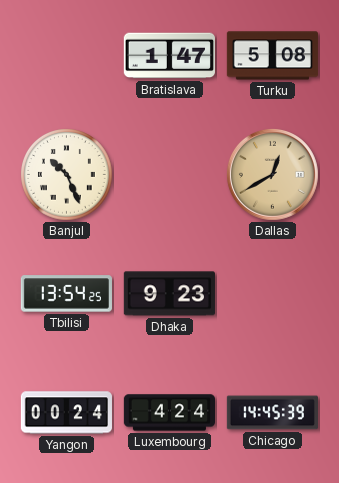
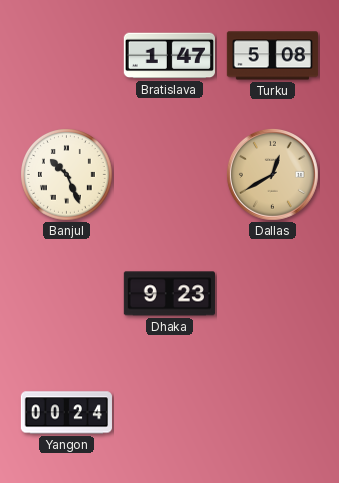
Tbilisi: 13:54 -> none (66, 294)
Luxembourg: 4:24 -> none (169, 413)
Chicago: 14:45 -> none (272, 413)
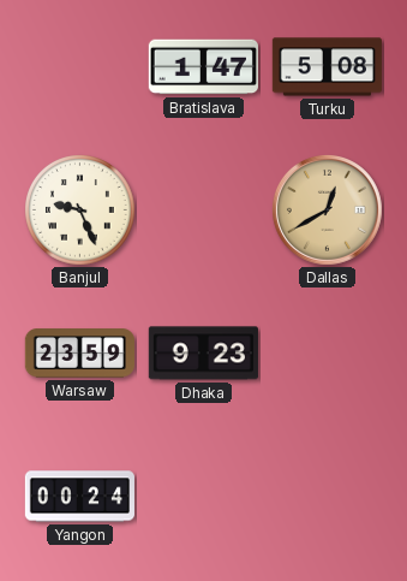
Banjul: 10:26 -> 9:26 (80, 211)
Warsaw: none -> 23:59 (79, 354)
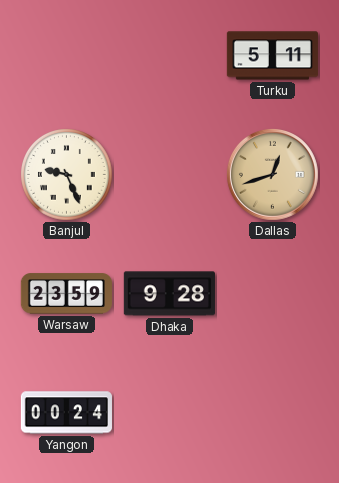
Bratislava: 1:47 -> none (203, 67)
Turku: 5:08 -> 5:11 (272, 56)
Dallas: 12:40 -> 12:42 (272, 174)
Dhaka: 9:23 -> 9:28 (169, 294)
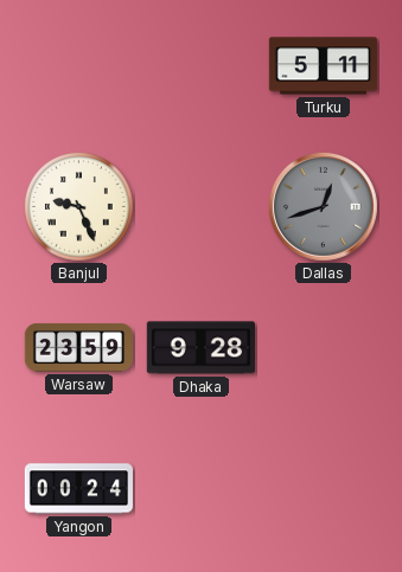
Dallas dial: champagne -> grey (323, 206)
